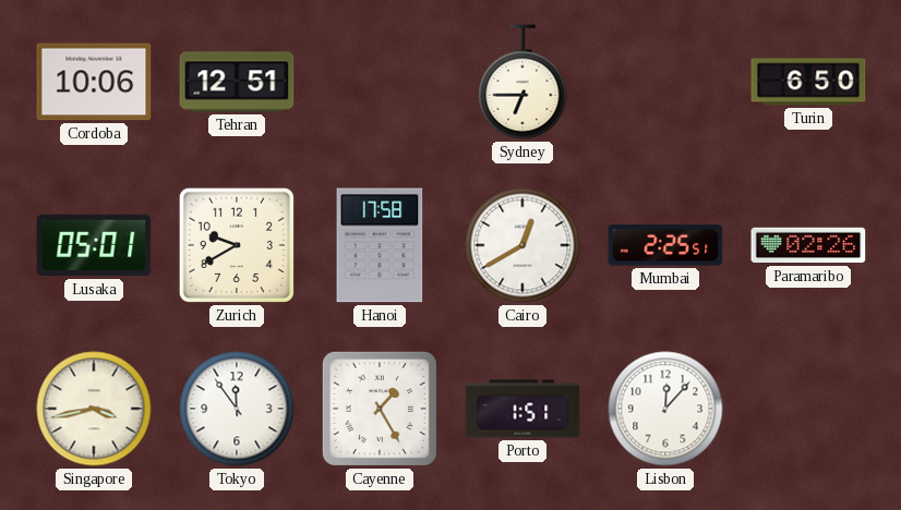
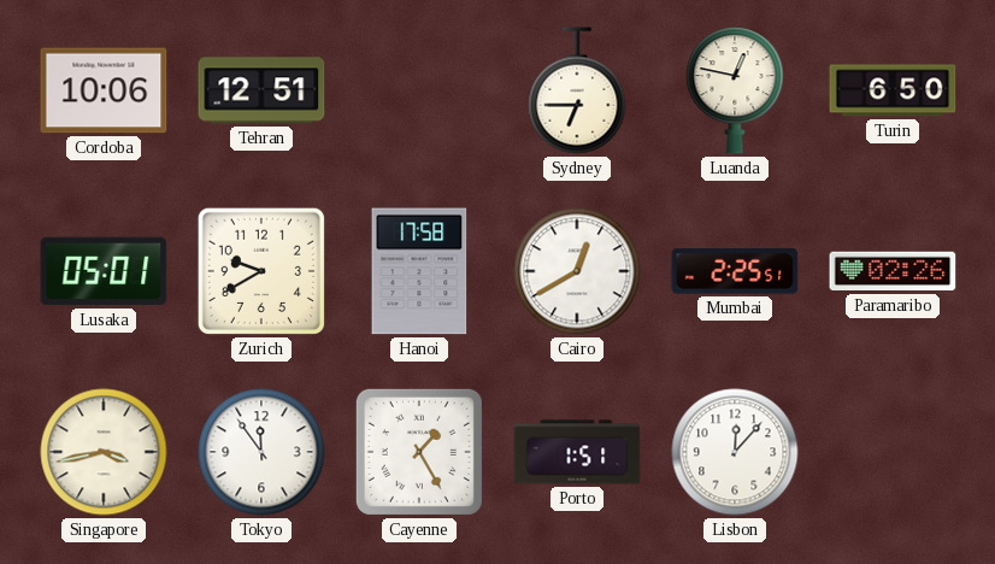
Luanda: none -> 12:47 (735, 90)
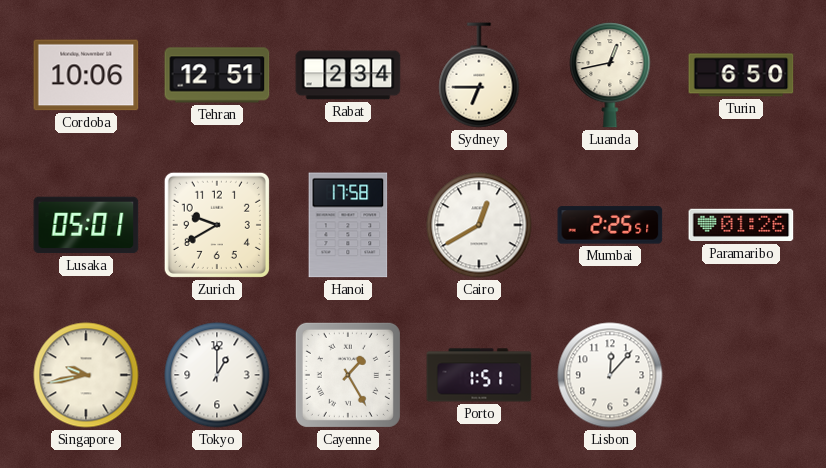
Rabat: none -> 2:34 (348, 75)
Luanda: 12:47 -> 12:43 (610, 75)
Paramaribo: 02:26 -> 01:26 (741, 225)
Singapore: 3:43 -> 9:43 (86, 375)
Tokyo: 11:54 -> 1:00 (217, 375)
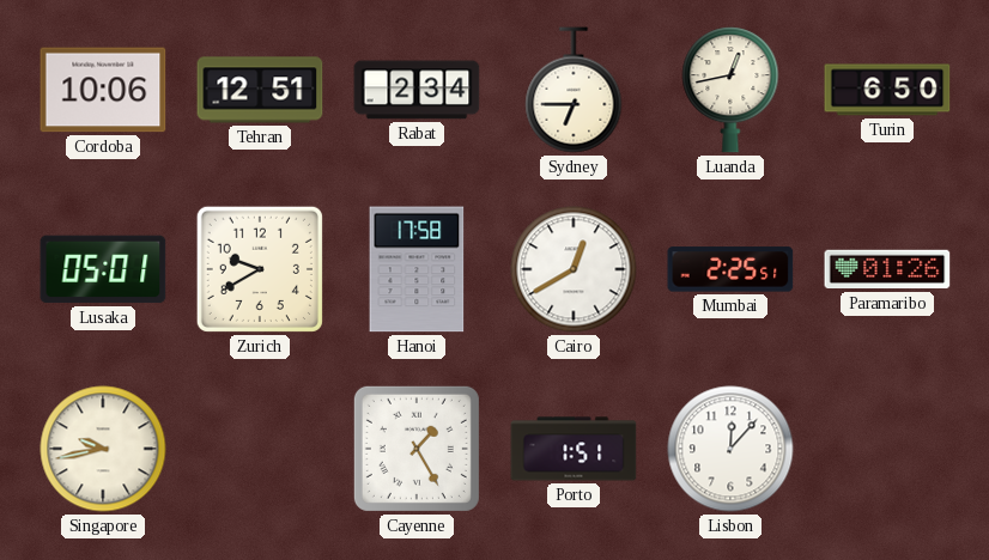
Tokyo: 1:00 -> none (217, 375)
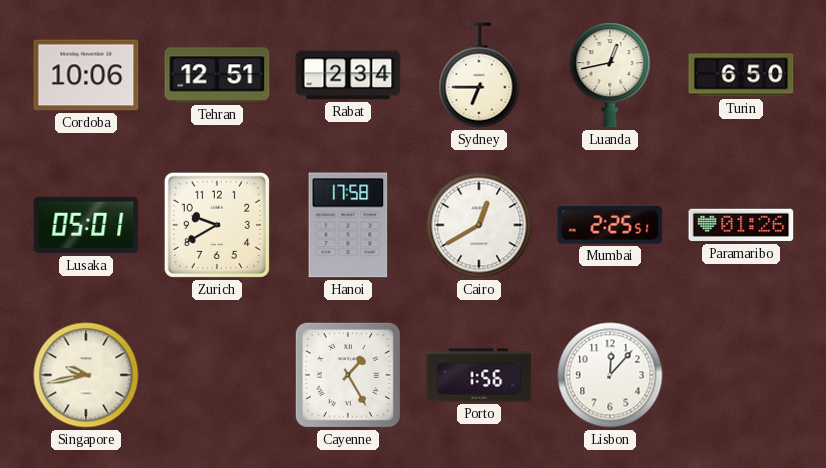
Porto: 1:51 -> 1:56 (479, 375)
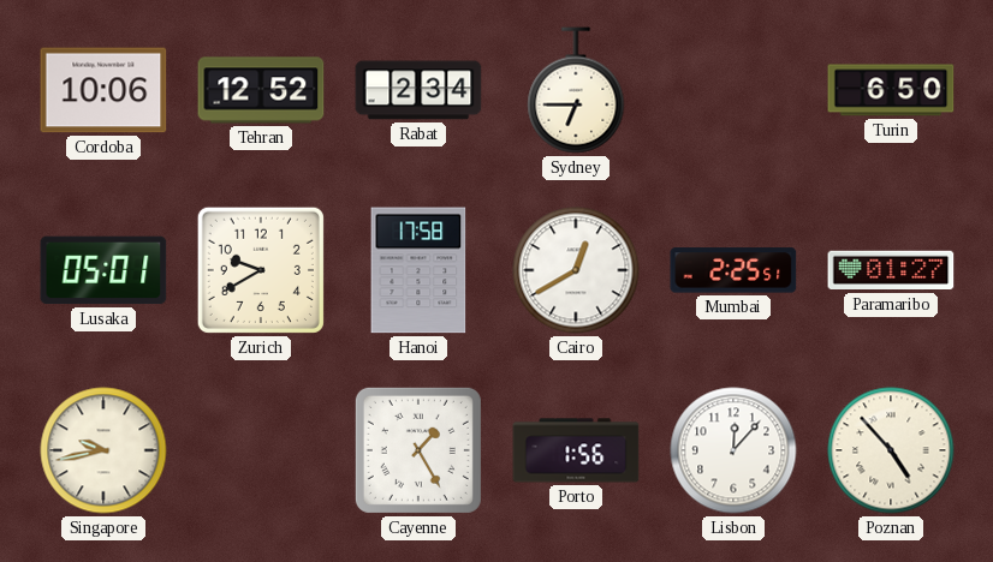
Tehran: 12:51 -> 12:52 (261, 90)
Luanda: 12:43 -> none (610, 75)
Paramaribo: 01:26 -> 01:27 (891, 270)
Poznan: none -> 4:53 (891, 450)
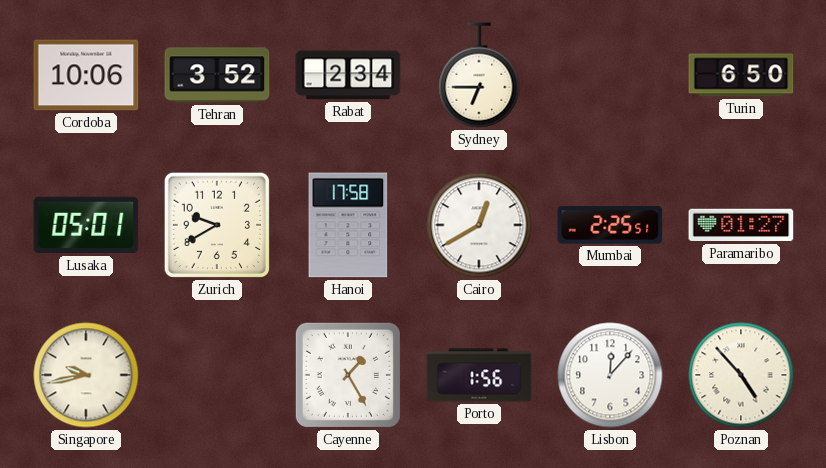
Tehran: 12:52 -> 3:52 (217, 75)
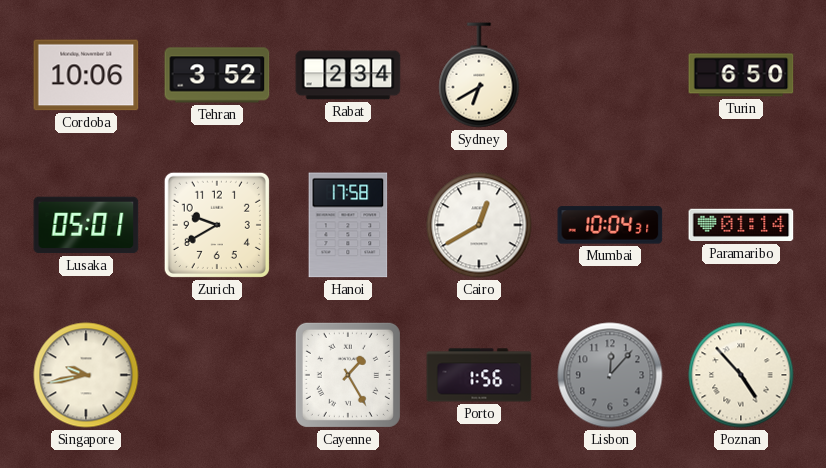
Sydney: 6:45 -> 6:40 (479, 75)
Mumbai: 2:25 -> 10:04 (610, 225)
Paramaribo: 01:27 -> 01:14 (741, 225)
Lisbon dial: white -> grey (610, 375)
